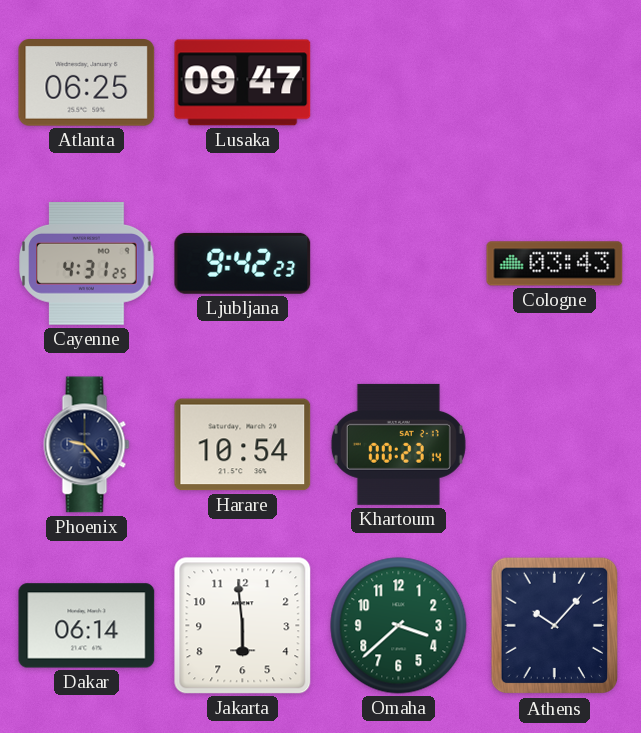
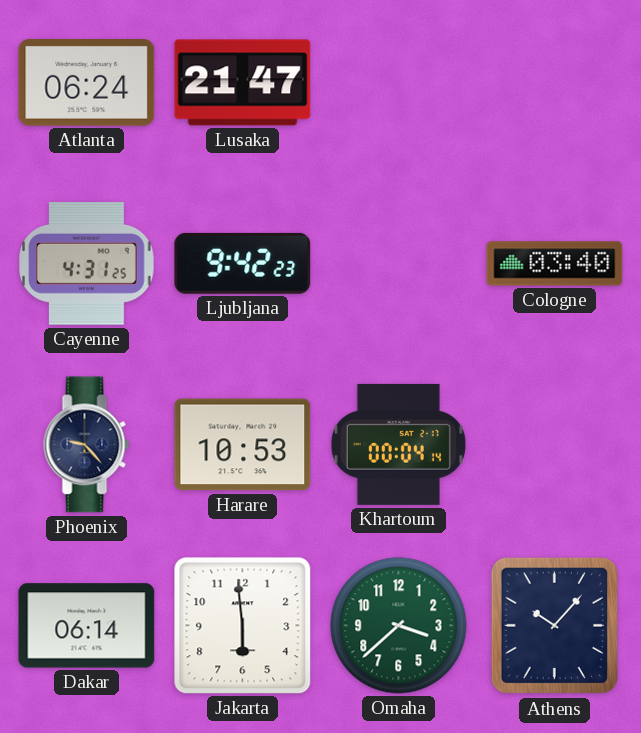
Atlanta: 06:25 -> 06:24 (87, 83)
Lusaka: 09:47 -> 21:47 (243, 83)
Cologne: 03:43 -> 03:40 (555, 264)
Harare: 10:54 -> 10:53 (243, 445)
Khartoum: 00:23 -> 00:04 (398, 444)
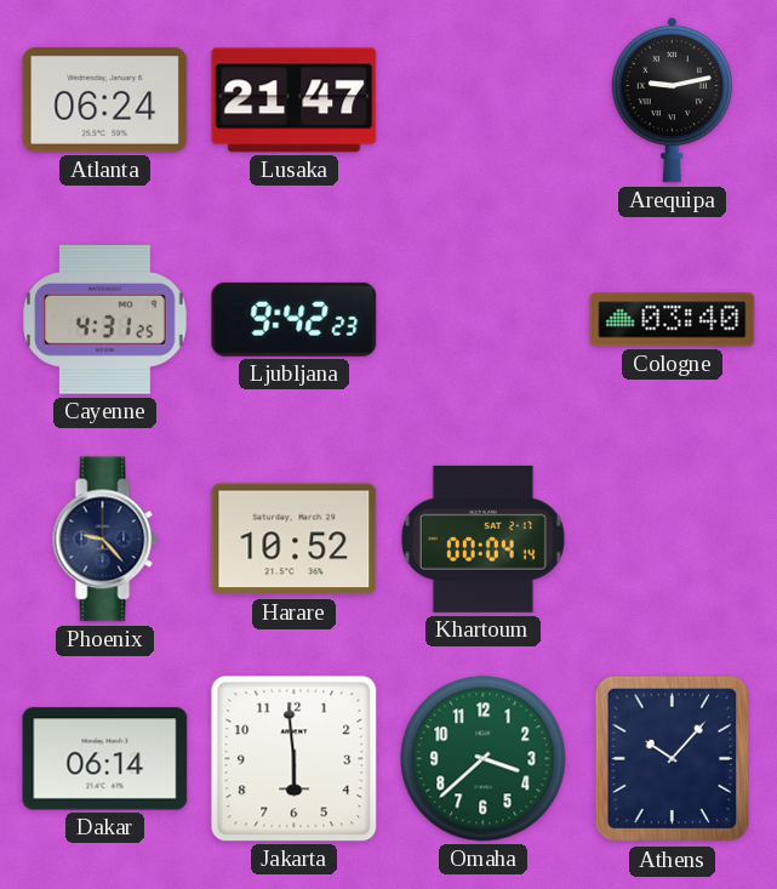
Arequipa: none -> 9:13 (672, 99)
Harare: 10:53 -> 10:52 (295, 540)
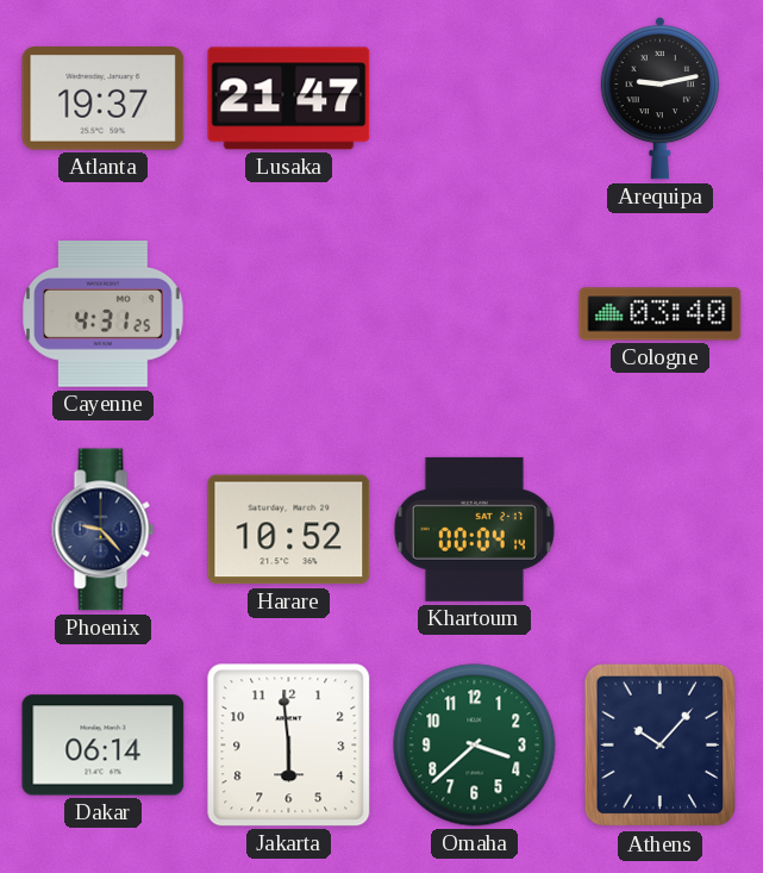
Atlanta: 06:24 -> 19:37 (104, 99)
Ljubljana: 9:42 -> none (295, 319)
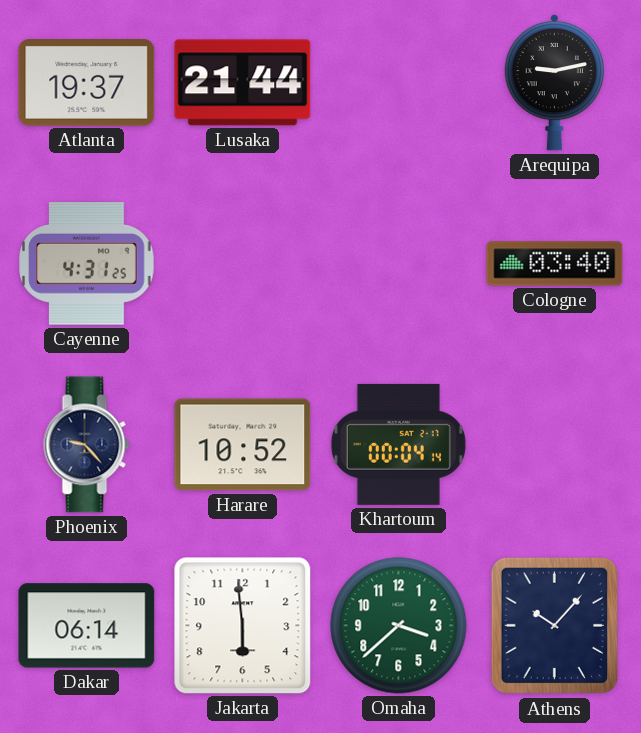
Lusaka: 21:47 -> 21:44 (243, 83)
